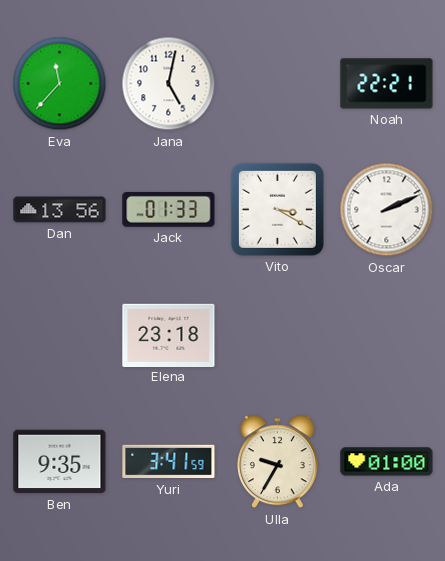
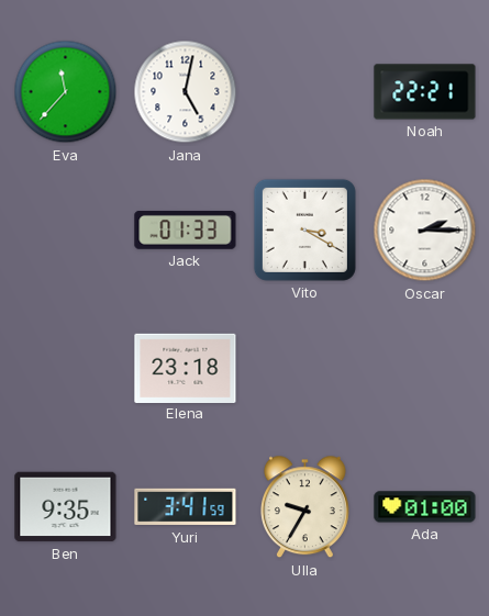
Dan: 13:56 -> none (60, 210)
Oscar: 2:11 -> 2:15 (425, 231)
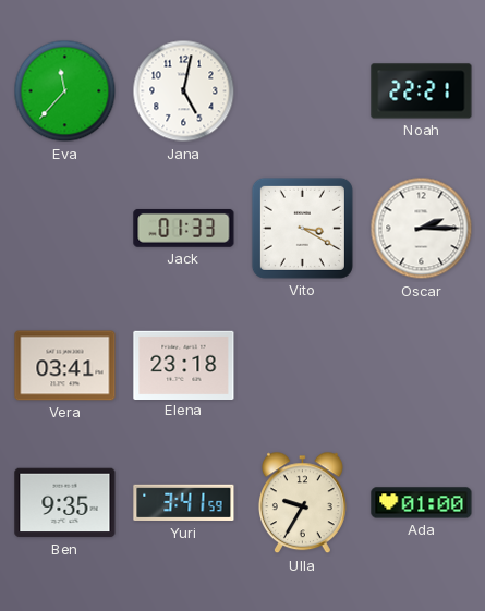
Vera: none -> 03:41 (65, 366)
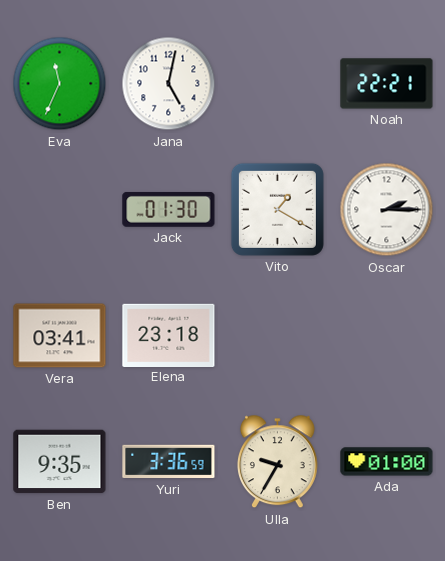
Eva: 11:37 -> 11:34 (60, 84)
Jack: 01:33 -> 01:30 (169, 209)
Vito: 3:20 -> 1:20 (277, 209)
Yuri: 3:41 -> 3:36 (169, 462)
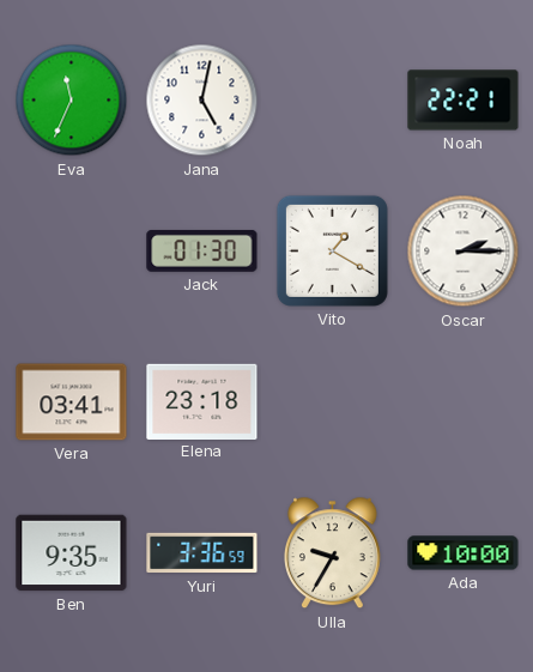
Ada: 01:00 -> 10:00 (464, 553)
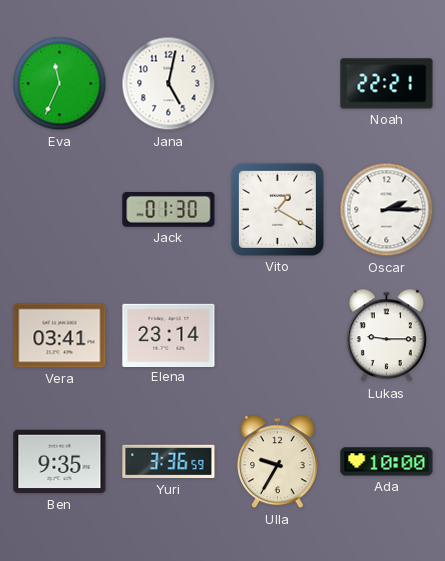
Elena: 23:18 -> 23:14 (169, 335)
Lukas: none -> 9:15 (386, 336)
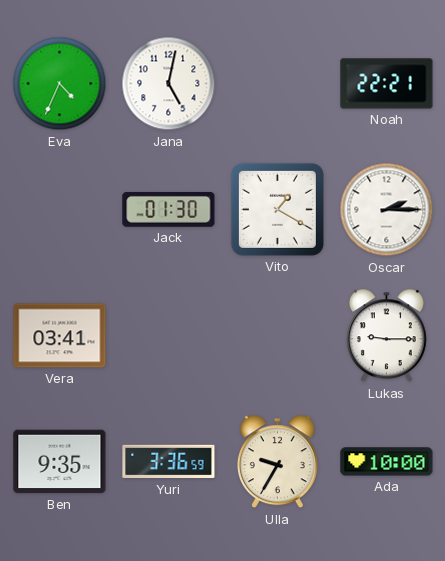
Eva: 11:34 -> 4:34 (60, 84)
Elena: 23:14 -> none (169, 335)
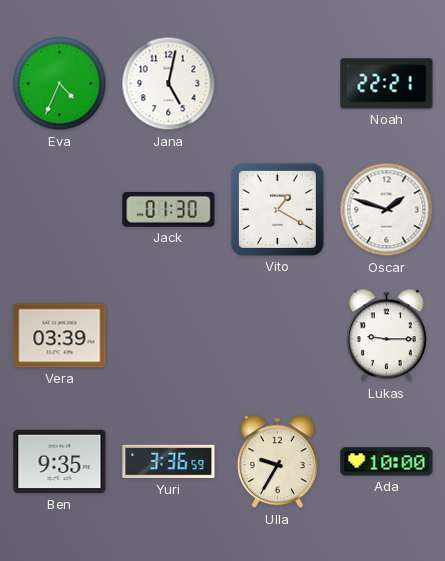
Oscar: 2:15 -> 1:48 (387, 210)
Vera: 03:41 -> 03:39 (60, 336)
